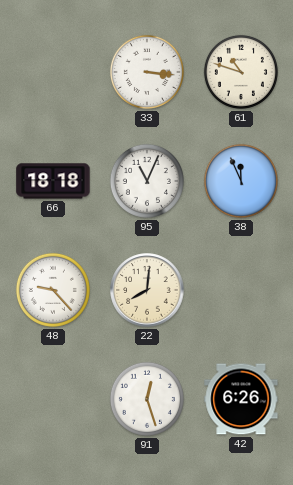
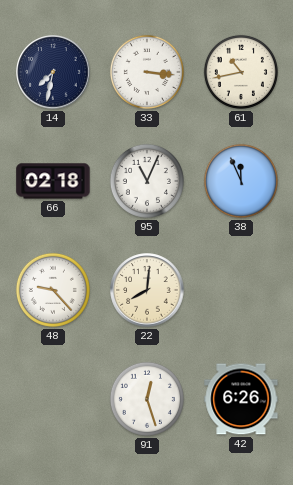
14: none -> 7:32 (53, 72)
61: 10:48 -> 10:43 (241, 72)
66: 18:18 -> 02:18 (53, 181)
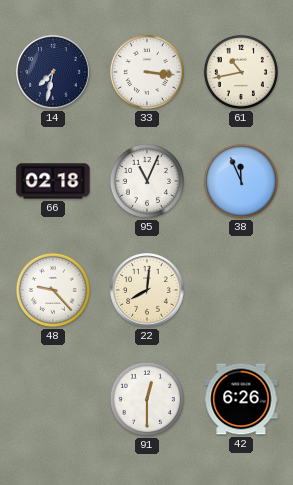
91: 12:27 -> 12:30 (147, 399)
